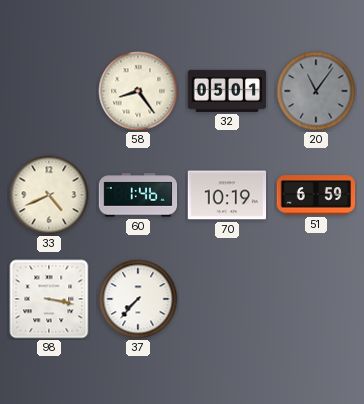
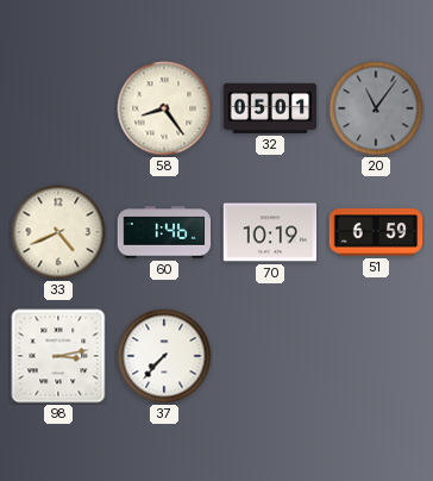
98: 3:17 -> 3:13 (58, 356)
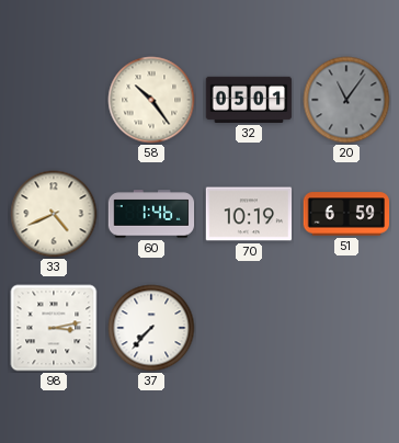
58: 8:24 -> 10:24 (151, 100)
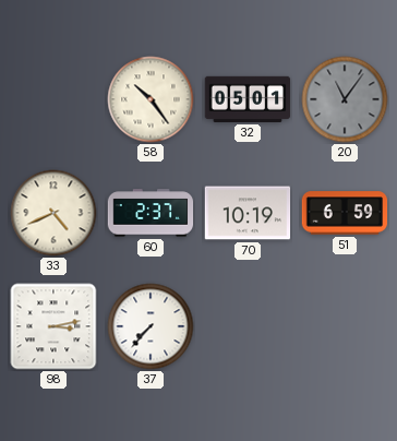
60: 1:46 -> 2:37 (151, 213)
